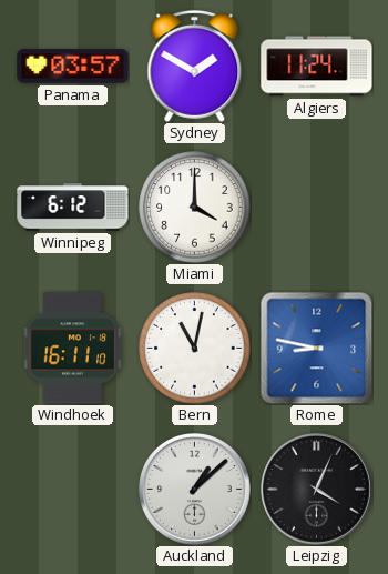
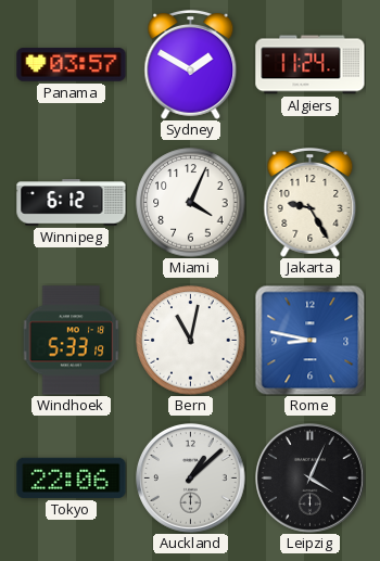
Miami: 4:00 -> 4:04 (191, 203)
Jakarta: none -> 9:25 (311, 203)
Windhoek: 16:11 -> 5:33 (72, 341)
Tokyo: none -> 22:06 (72, 477)
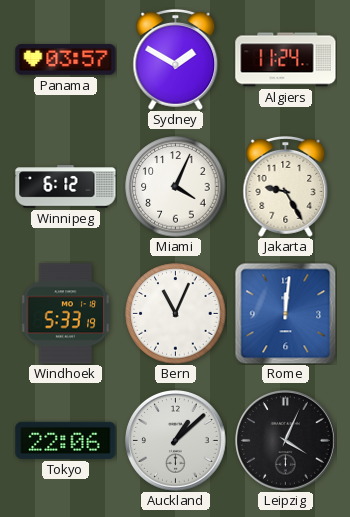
Bern: 11:02 -> 11:04 (176, 314)
Rome: 8:47 -> 12:01 (285, 313)
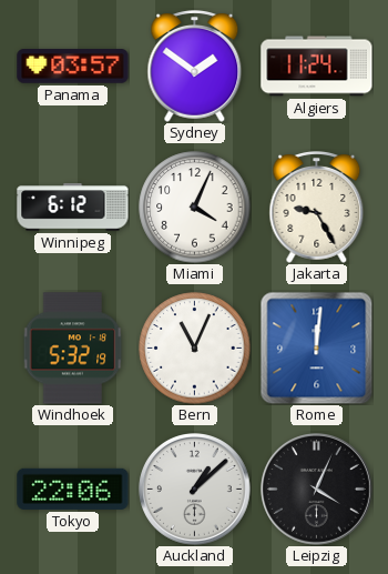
Sydney: 1:50 -> 1:51 (195, 67)
Windhoek: 5:33 -> 5:32 (73, 349)
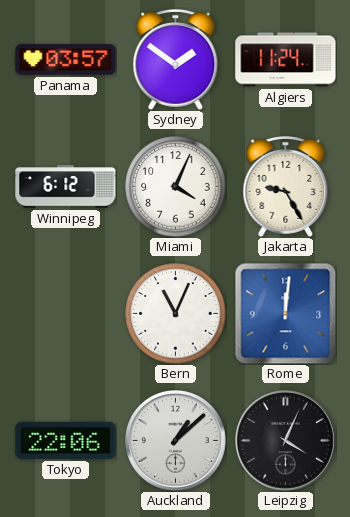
Windhoek: 5:32 -> none (73, 349)
